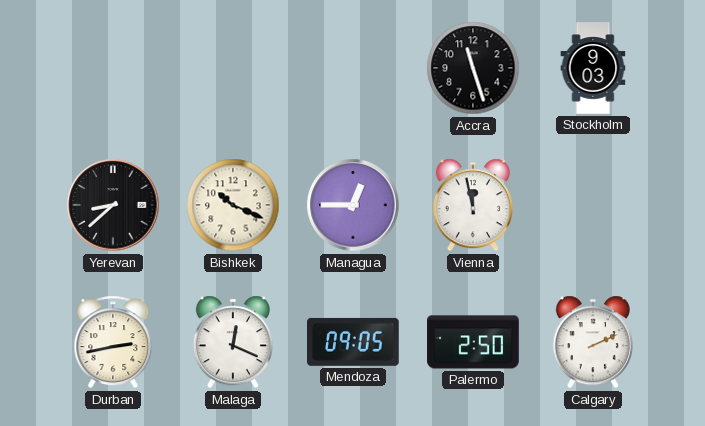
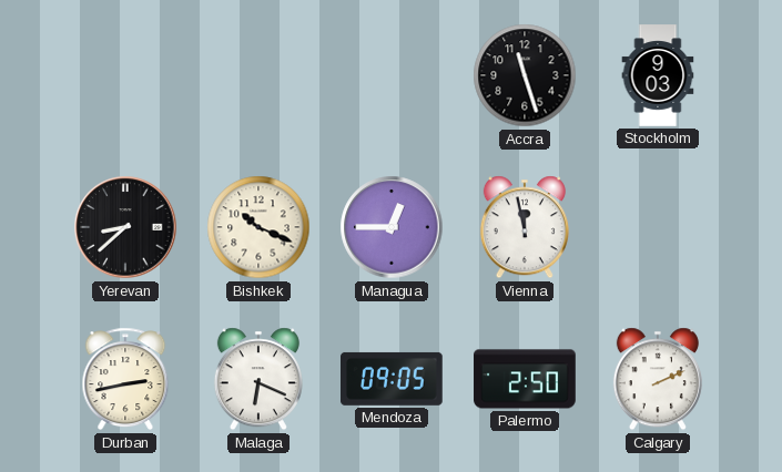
Malaga: 12:19 -> 6:19 (258, 379)
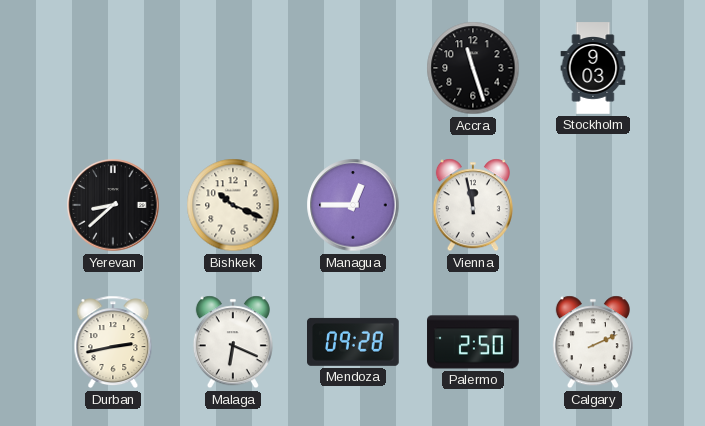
Mendoza: 09:05 -> 09:28 (354, 342)
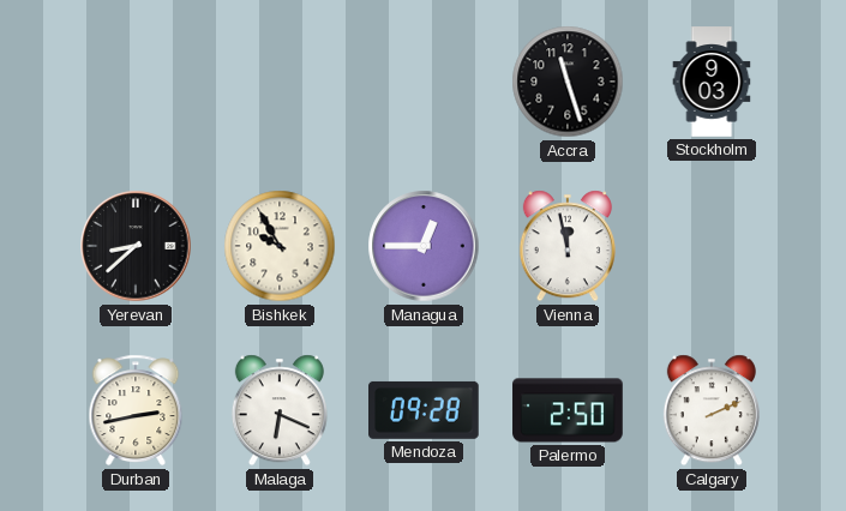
Bishkek: 10:19 -> 9:55 (280, 246)
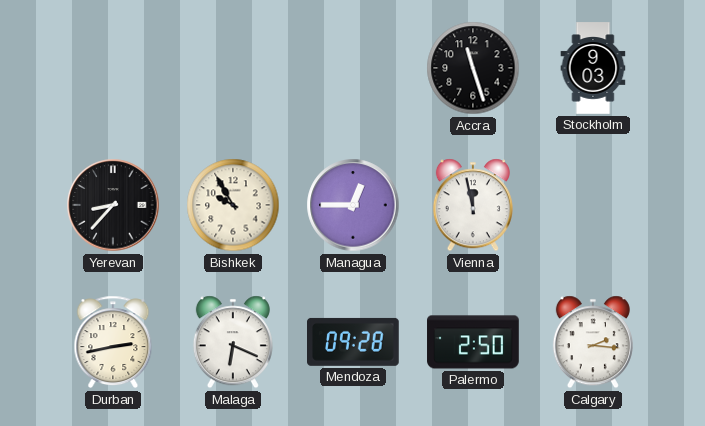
Yerevan: 8:38 -> 8:37 (113, 205)
Calgary: 2:11 -> 2:16 (593, 342)
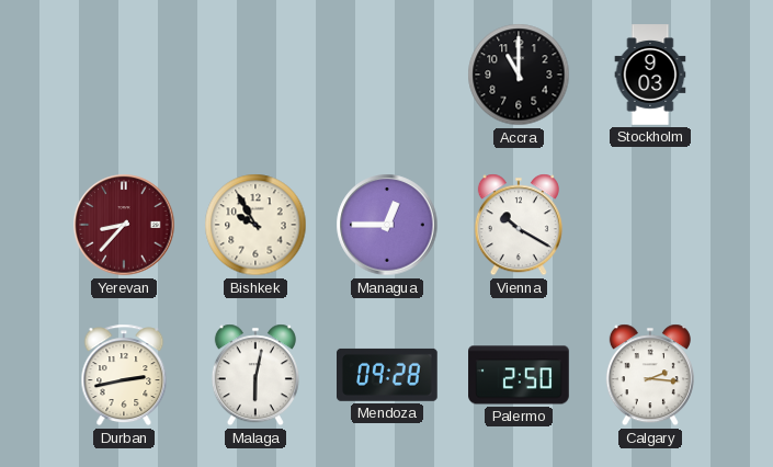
Accra: 11:27 -> 11:00 (519, 75)
Yerevan dial: black -> burgundy (124, 225)
Vienna: 11:58 -> 10:20 (519, 225)
Malaga: 6:19 -> 6:02 (255, 375)
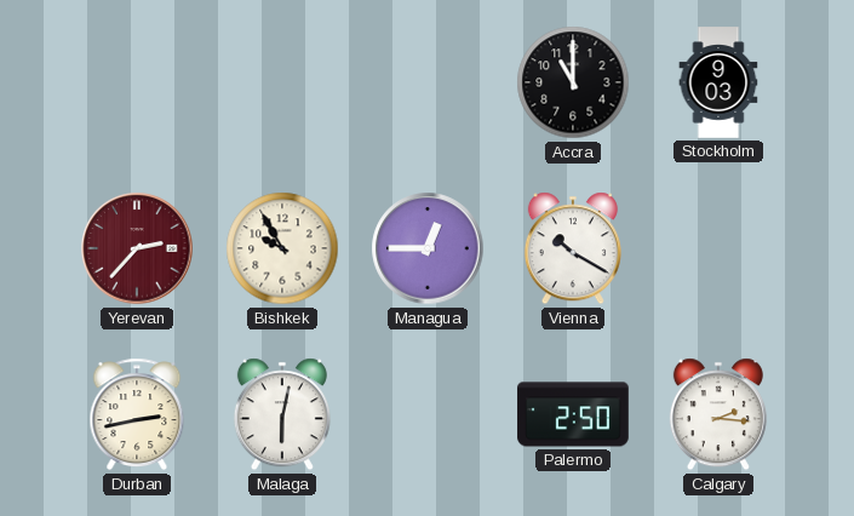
Yerevan: 8:37 -> 2:37 (137, 248)
Mendoza: 09:28 -> none (388, 375)
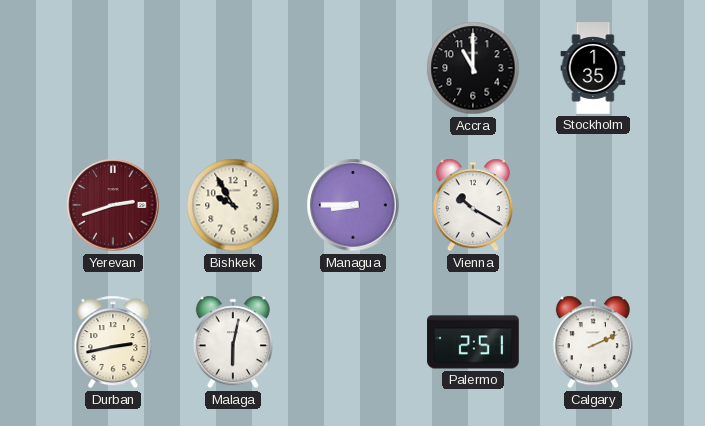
Stockholm: 9:03 -> 1:35 (593, 68)
Yerevan: 2:37 -> 2:42 (113, 205)
Managua: 12:45 -> 8:45 (353, 205)
Palermo: 2:50 -> 2:51 (473, 342)
Calgary: 2:16 -> 2:11 (593, 342)
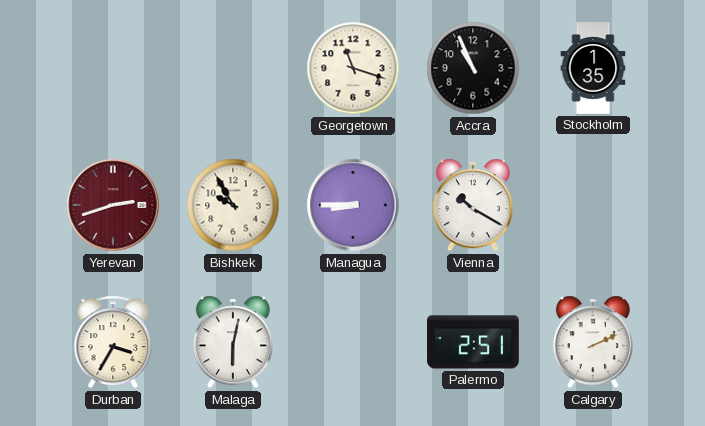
Georgetown: none -> 11:18 (353, 68)
Accra: 11:00 -> 10:56 (473, 68)
Durban: 2:43 -> 3:35 (113, 342)
